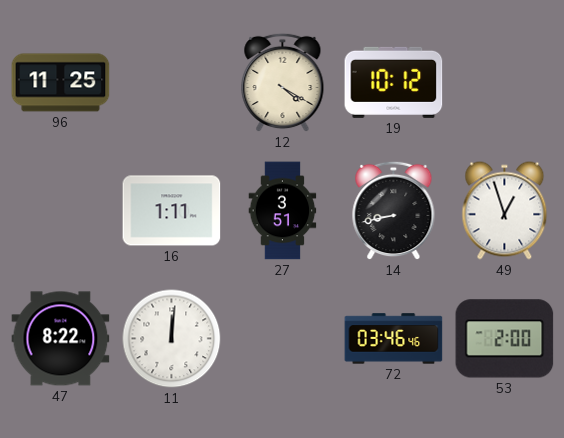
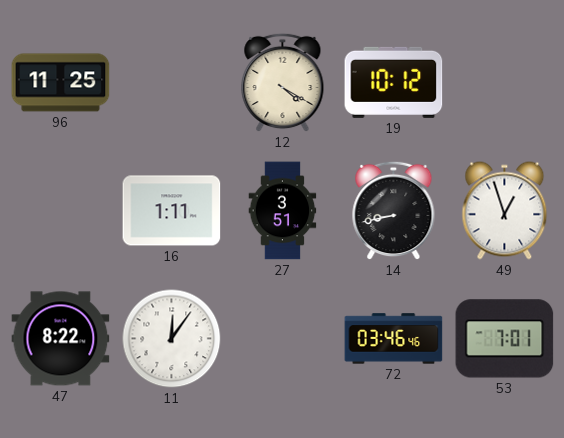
11: 12:01 -> 12:06 (172, 339)
53: 2:00 -> 7:01 (505, 339)
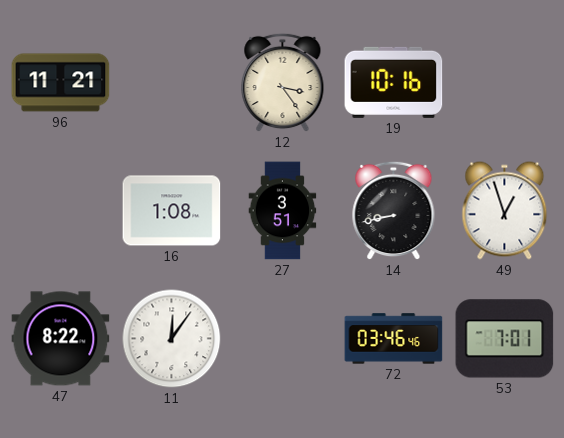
96: 11:25 -> 11:21 (61, 83)
12: 4:20 -> 3:24 (283, 83)
19: 10:12 -> 10:16 (394, 82)
16: 1:11 -> 1:08 (172, 211)
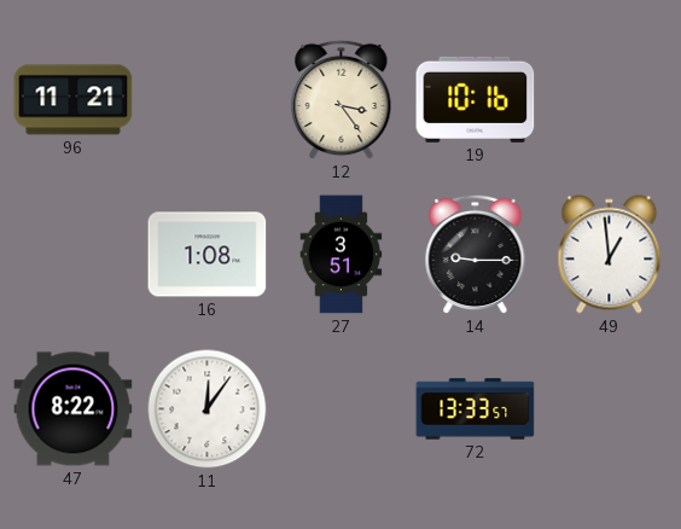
14: 8:43 -> 9:15 (476, 255)
49: 12:57 -> 12:59 (610, 255)
72: 03:46 -> 13:33 (476, 409)
53: 7:01 -> none (505, 339)
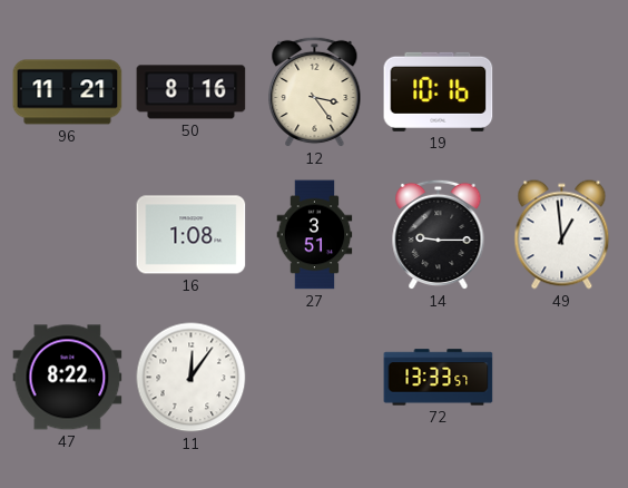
50: none -> 8:16 (192, 92)
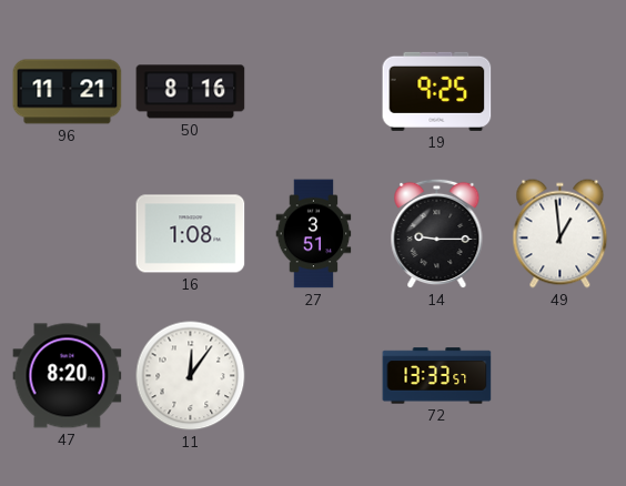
12: 3:24 -> none (315, 92)
19: 10:16 -> 9:25 (437, 91)
47: 8:22 -> 8:20 (68, 376)
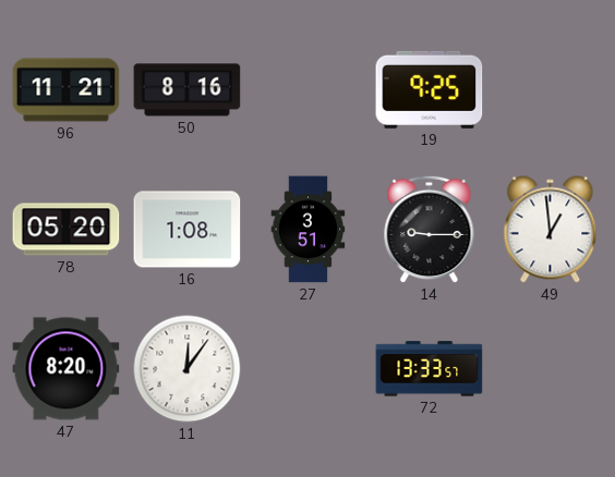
78: none -> 05:20 (67, 230)
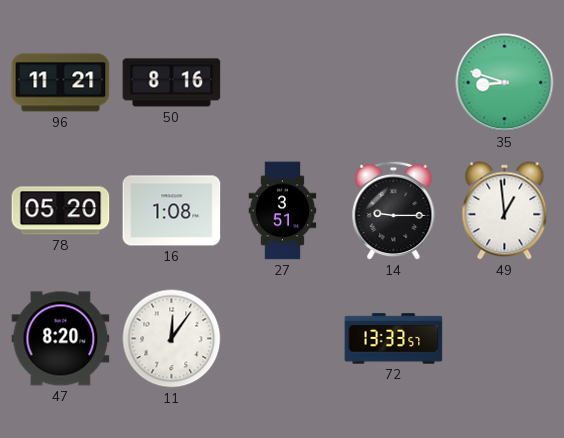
19: 9:25 -> none (430, 89)
35: none -> 8:48 (505, 83)
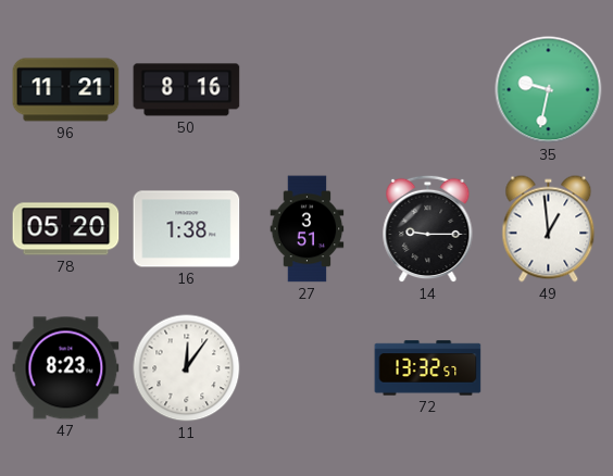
35: 8:48 -> 9:32 (549, 90)
16: 1:08 -> 1:38 (187, 229)
47: 8:20 -> 8:23 (66, 368)
72: 13:33 -> 13:32 (428, 368)
